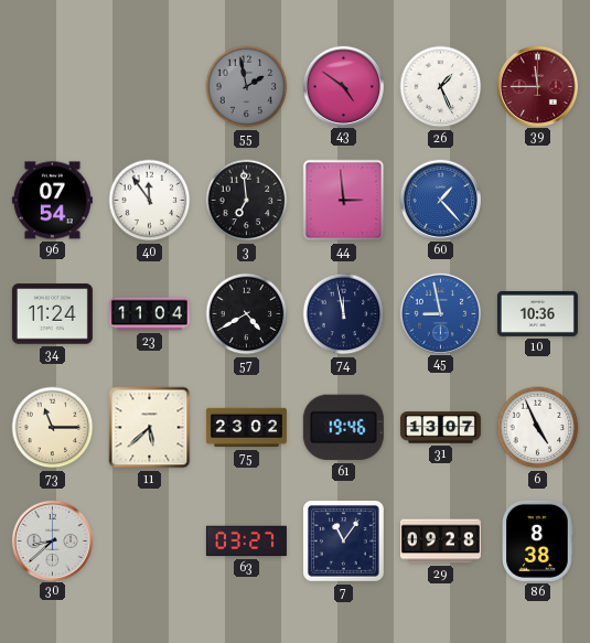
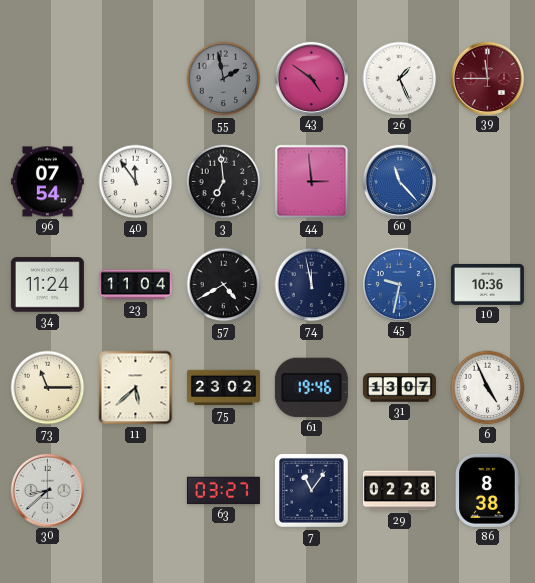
60: 1:23 -> 11:23 (399, 181)
45: 8:58 -> 9:32 (399, 284)
29: 09:28 -> 02:28 (399, 491)
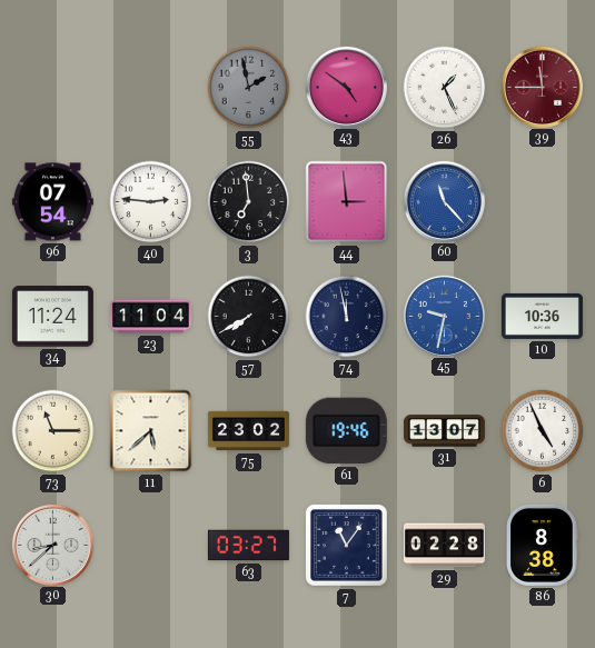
40: 11:54 -> 2:46 (151, 202)
57: 4:40 -> 7:40 (249, 317)
